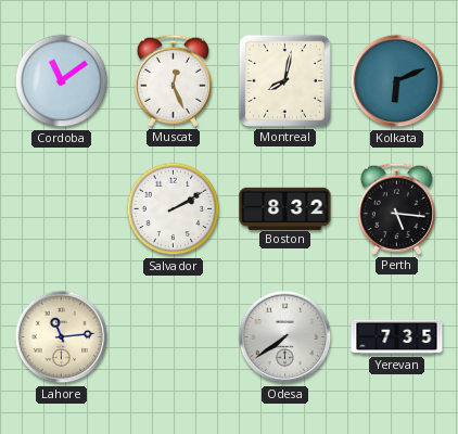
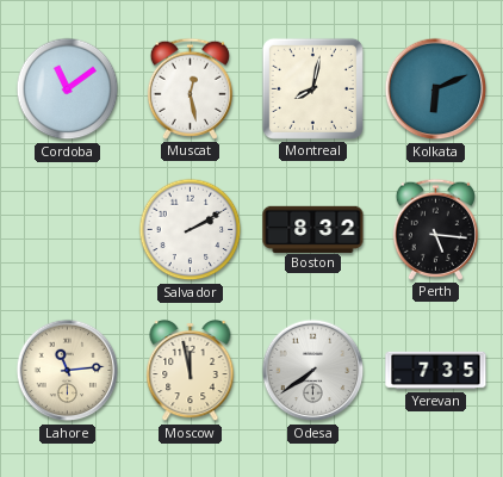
Muscat: 12:26 -> 12:28 (190, 88)
Moscow: none -> 11:58 (191, 371)
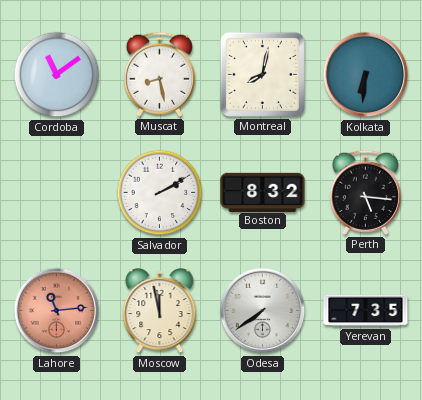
Muscat: 12:28 -> 8:28 (159, 74)
Kolkata: 6:11 -> 6:31 (366, 75)
Lahore dial: cream -> salmon (57, 311)
